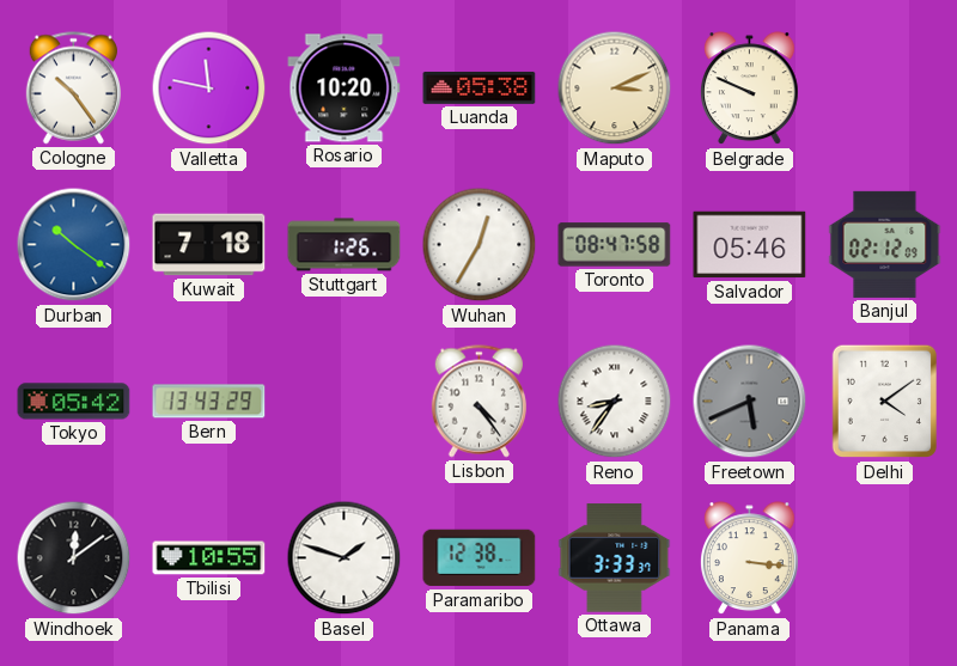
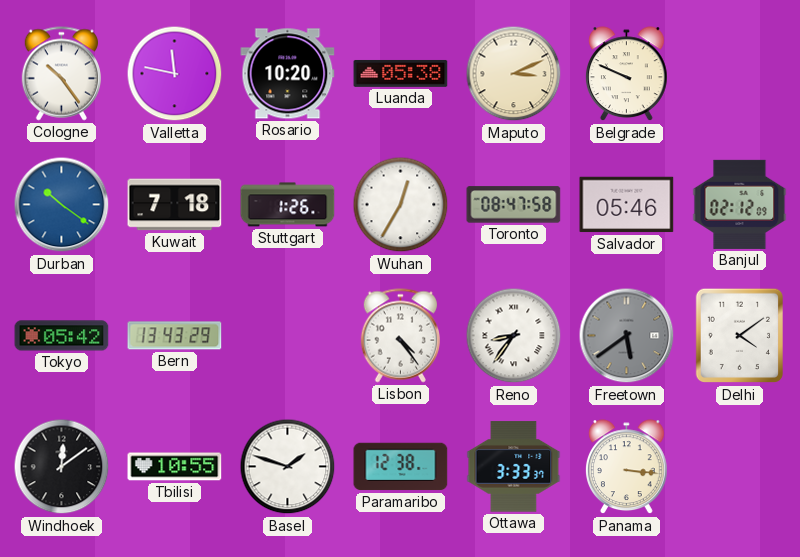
Freetown: 5:41 -> 5:39 (627, 336)
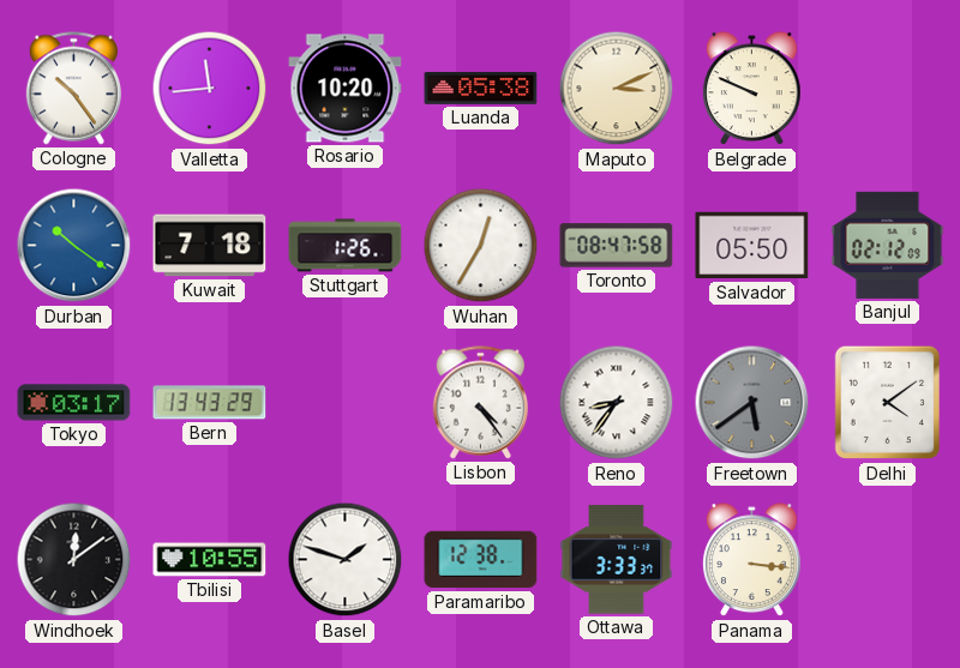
Valletta: 11:47 -> 11:44 (210, 89)
Salvador: 05:46 -> 05:50 (752, 246)
Tokyo: 05:42 -> 03:17 (74, 403)
